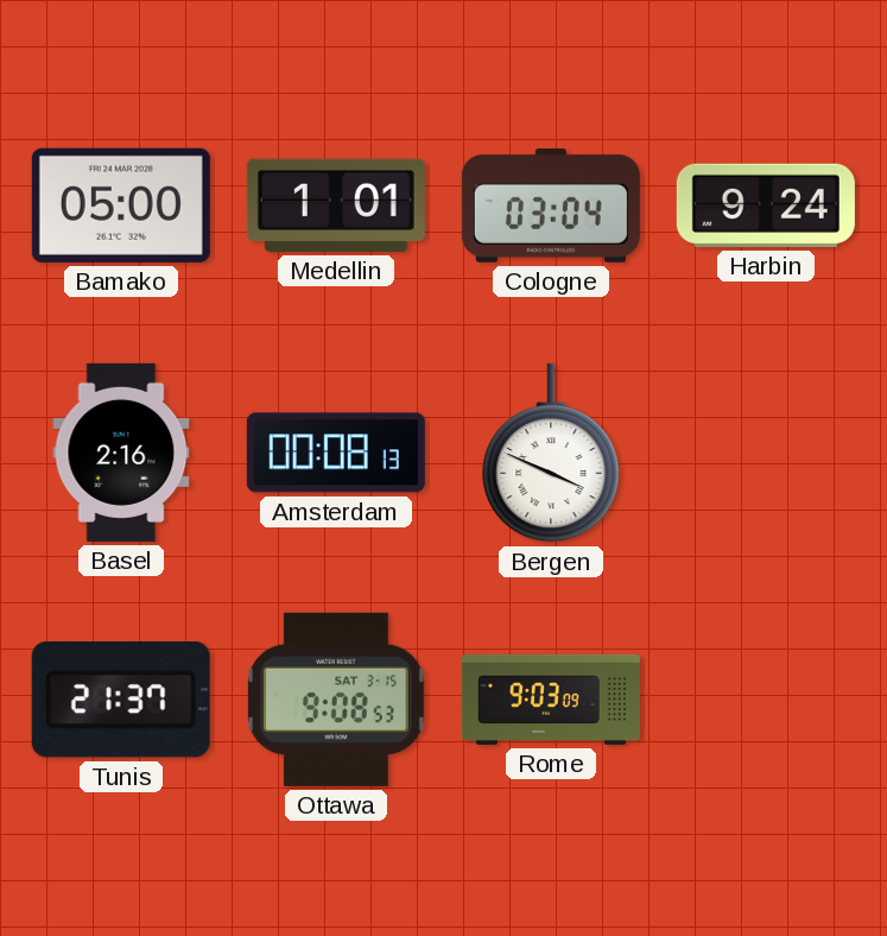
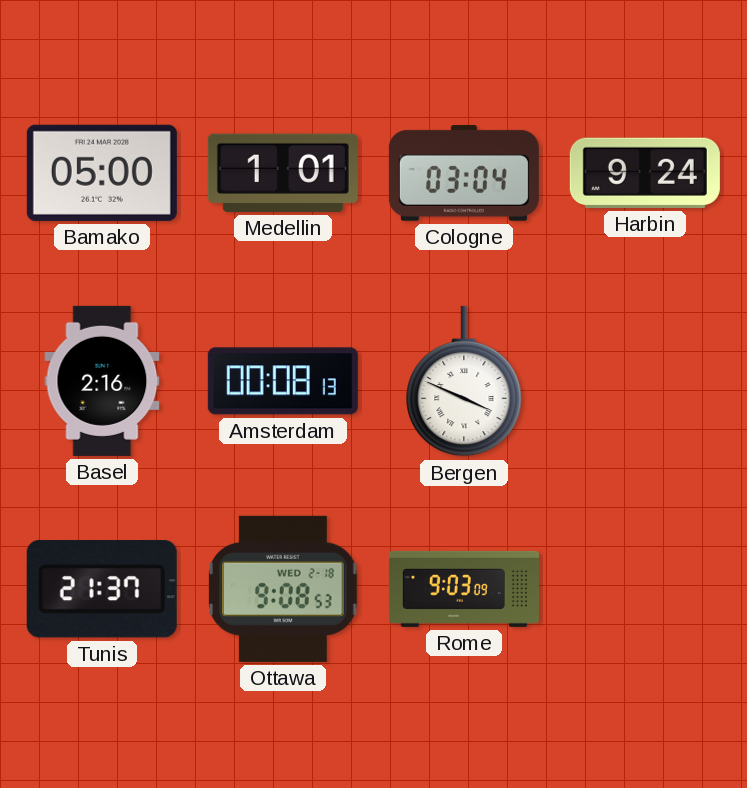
Ottawa date: SAT 3-15 -> WED 2-18 (283, 589)
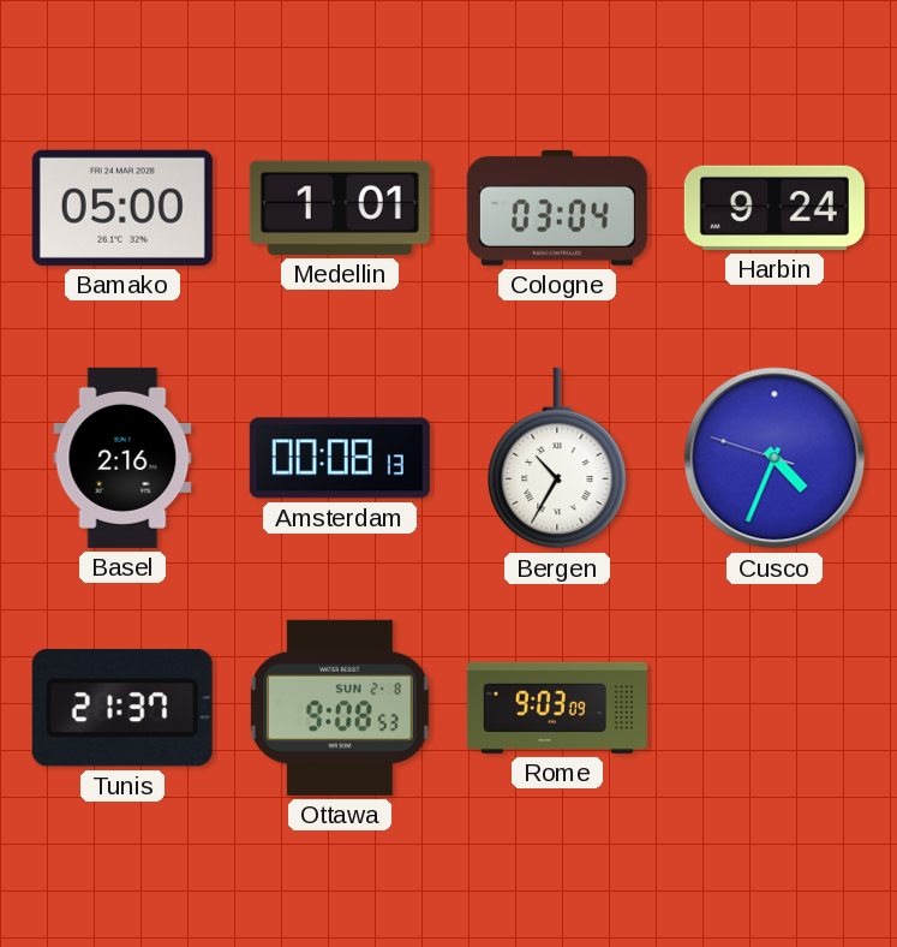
Bergen: 3:49 -> 10:35 (557, 458)
Cusco: none -> 4:33 (775, 458)
Ottawa date: WED 2-18 -> SUN 2-8 (340, 708)
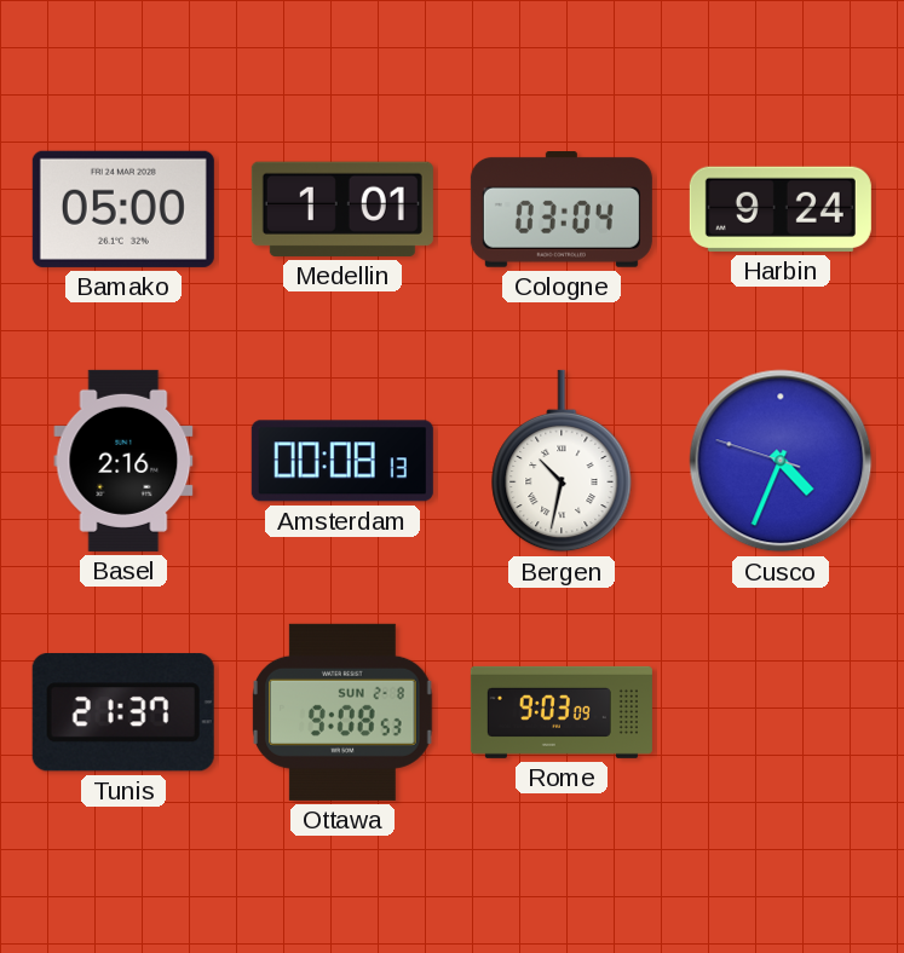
Bergen: 10:35 -> 10:32 (562, 461)
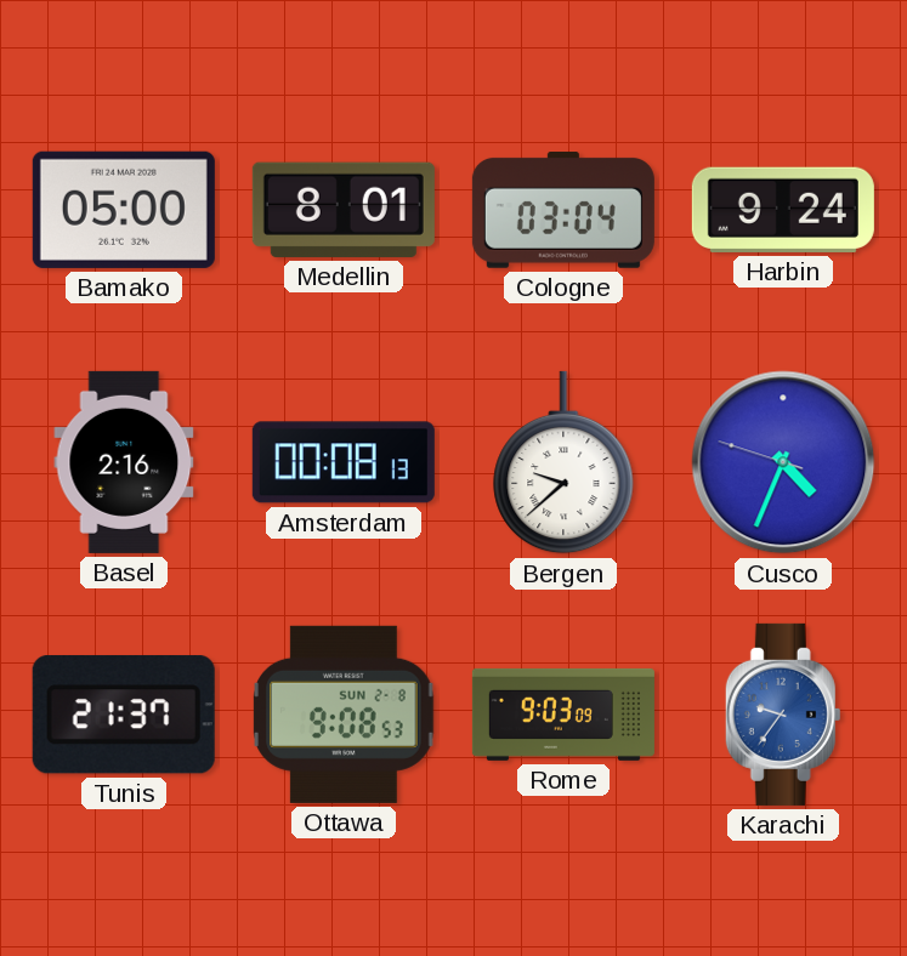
Medellin: 1:01 -> 8:01 (344, 210)
Bergen: 10:32 -> 9:38 (563, 462)
Karachi: none -> 9:36 (783, 715)
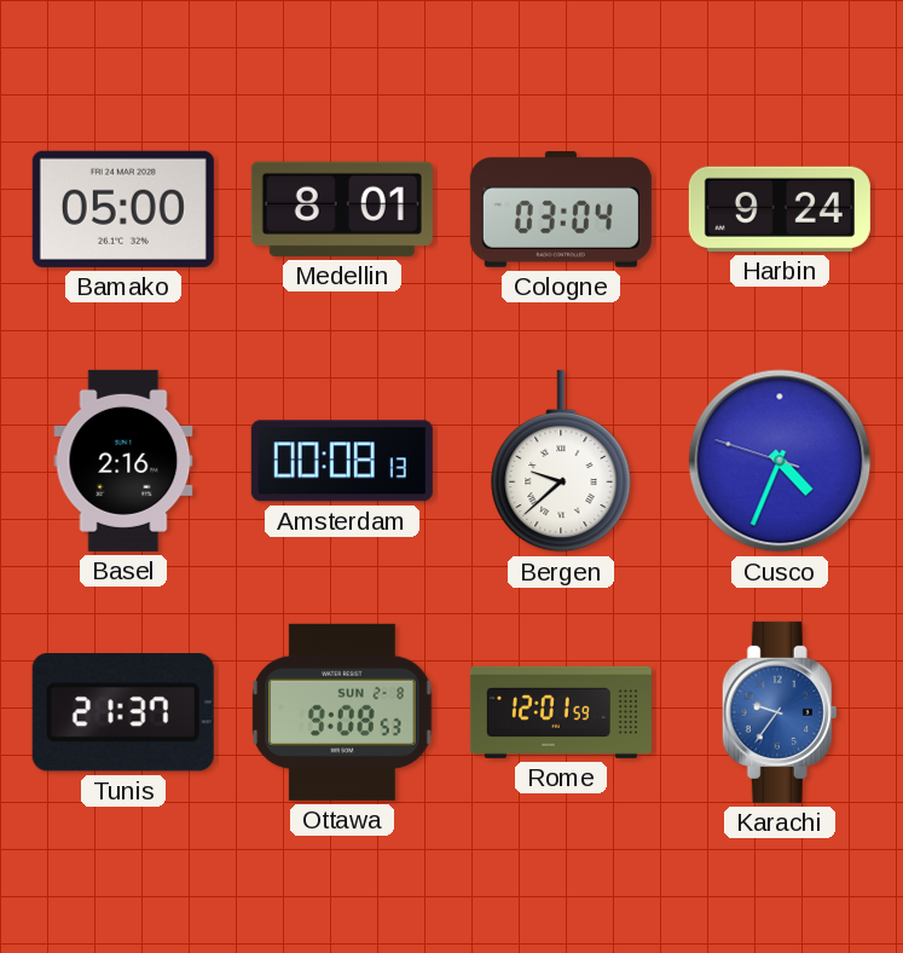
Rome: 9:03 -> 12:01 (561, 712)
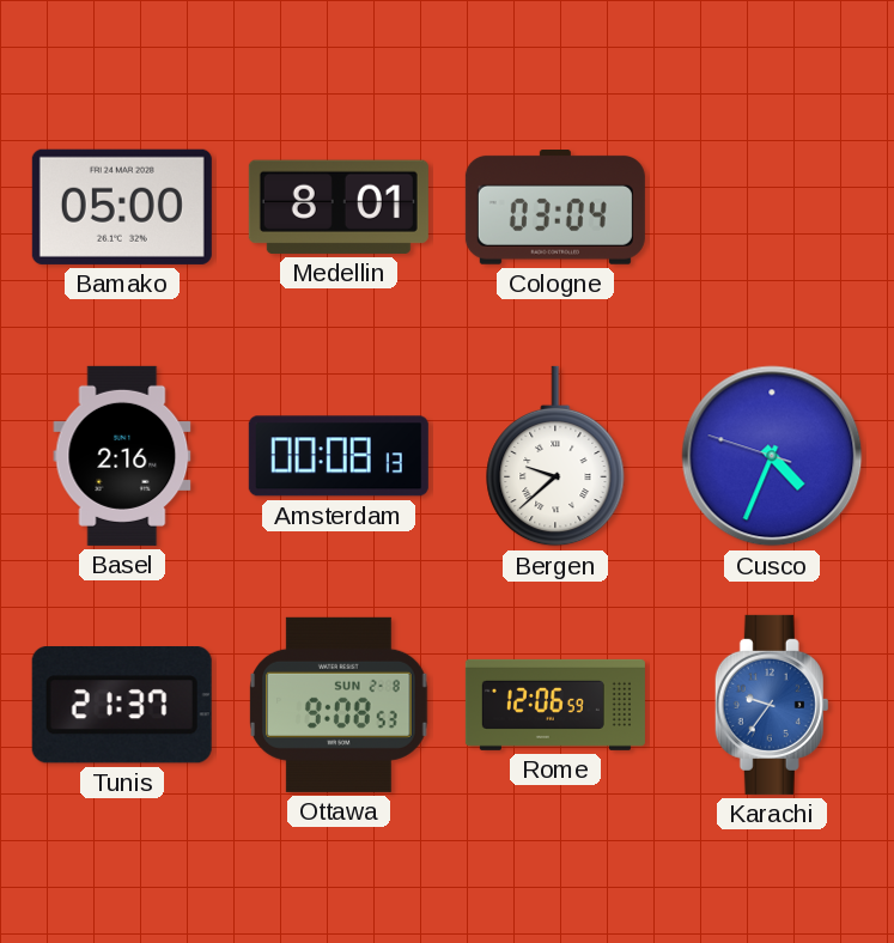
Harbin: 9:24 -> none (780, 209)
Rome: 12:01 -> 12:06 (555, 705)
